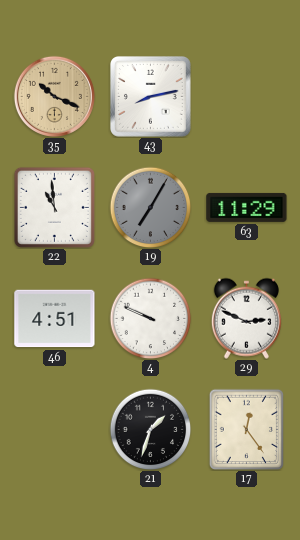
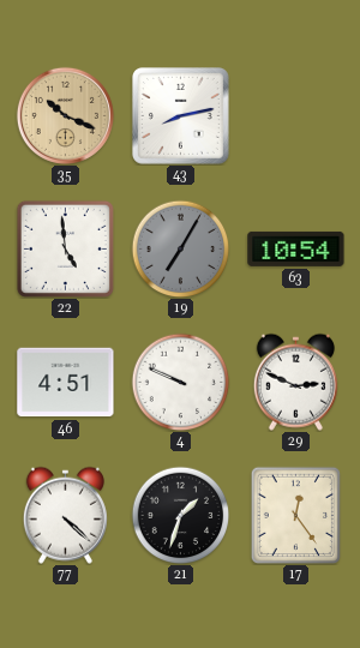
22: 10:59 -> 4:59 (65, 248)
63: 11:29 -> 10:54 (296, 248)
77: none -> 4:22 (65, 515)
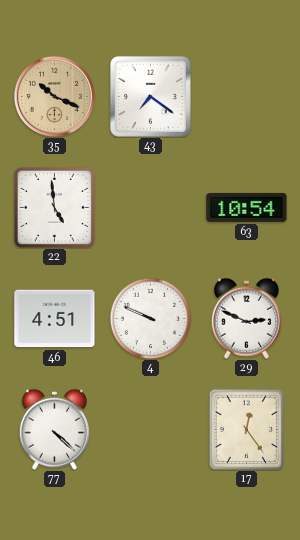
43: 8:13 -> 7:21 (151, 97)
19: 7:05 -> none (180, 248)
21: 1:33 -> none (180, 515)
